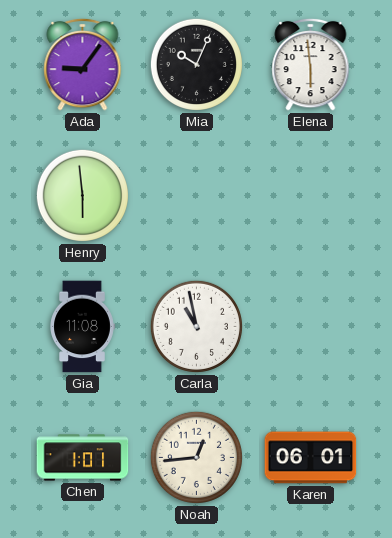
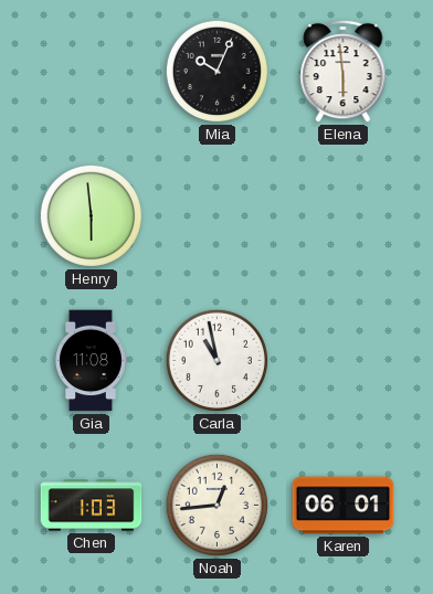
Ada: 9:06 -> none (83, 64)
Chen: 1:01 -> 1:03 (92, 506)
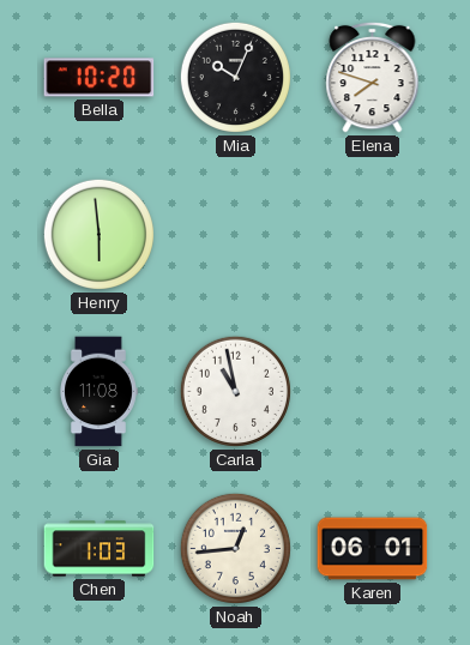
Bella: none -> 10:20 (100, 78)
Elena: 5:59 -> 7:48 (373, 77)
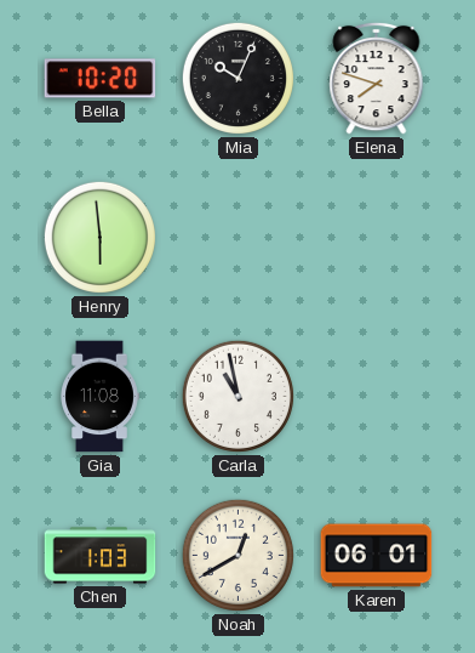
Noah: 12:44 -> 12:40 (237, 555)
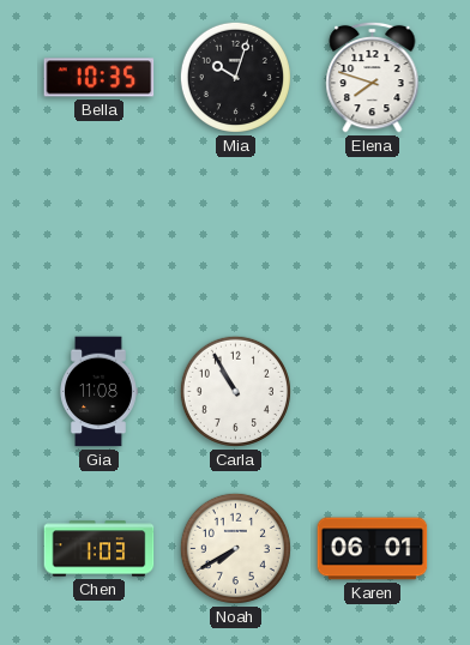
Bella: 10:20 -> 10:35 (100, 78)
Mia: 10:04 -> 10:03 (235, 77)
Henry: 5:59 -> none (99, 237)
Carla: 10:58 -> 10:55 (235, 391)
Noah: 12:40 -> 7:40 (235, 548)
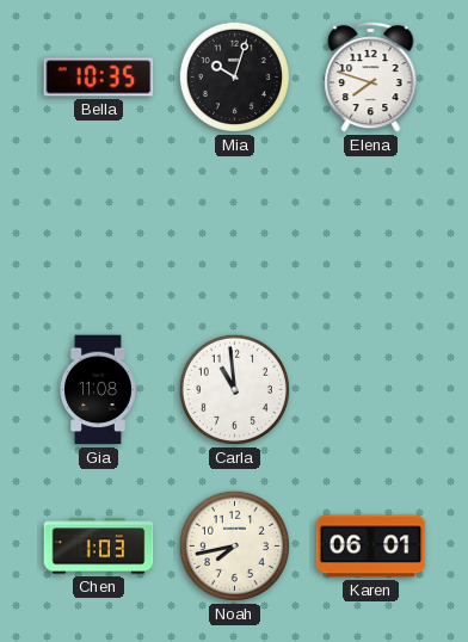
Carla: 10:55 -> 10:59 (234, 389)
Noah: 7:40 -> 7:43 (234, 545)
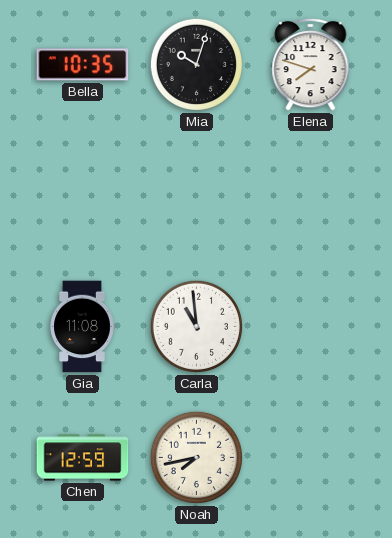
Chen: 1:03 -> 12:59 (83, 458)
Karen: 06:01 -> none (371, 547)
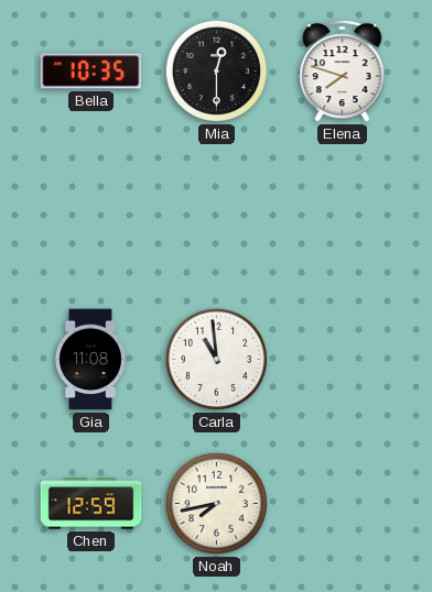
Mia: 10:03 -> 12:30 (216, 70)
